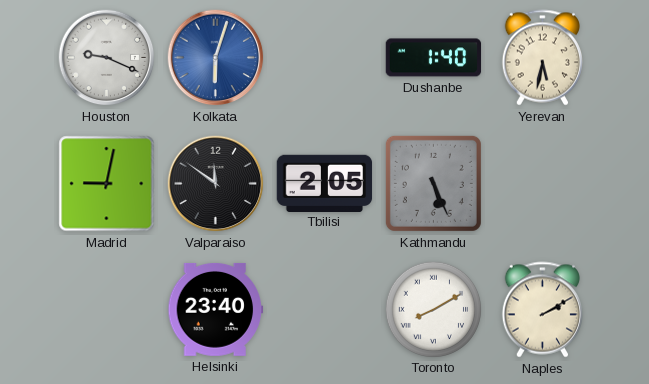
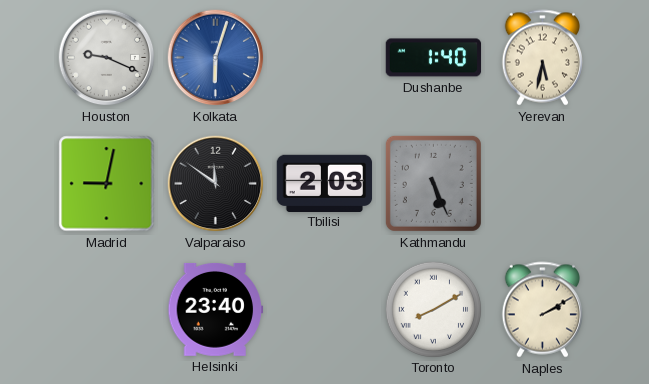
Tbilisi: 2:05 -> 2:03 (325, 183)
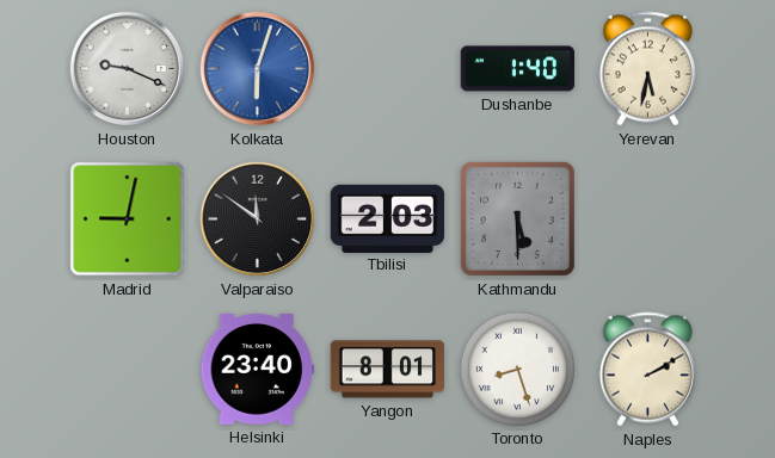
Kathmandu: 5:26 -> 5:30 (517, 218)
Yangon: none -> 8:01 (388, 370)
Toronto: 8:10 -> 8:27 (517, 369)
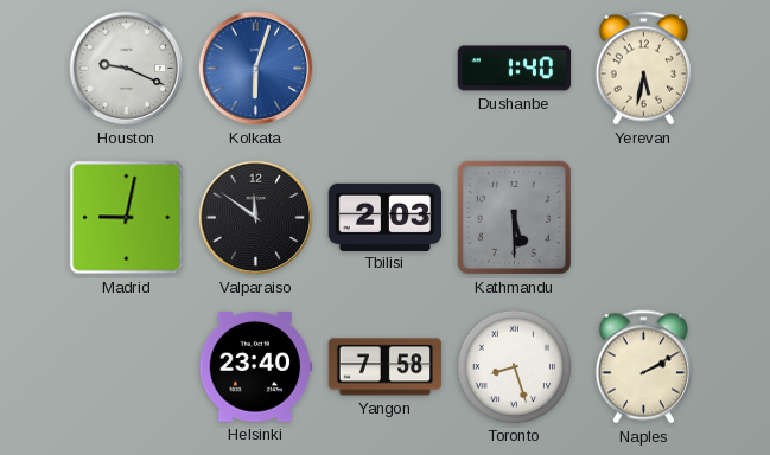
Yangon: 8:01 -> 7:58 (386, 367)
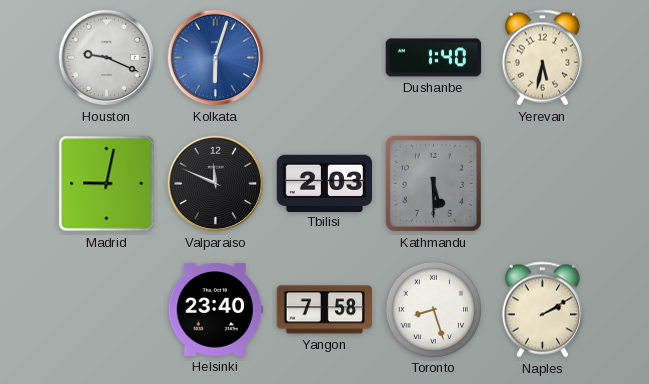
Valparaiso: 11:51 -> 11:49 (216, 184)
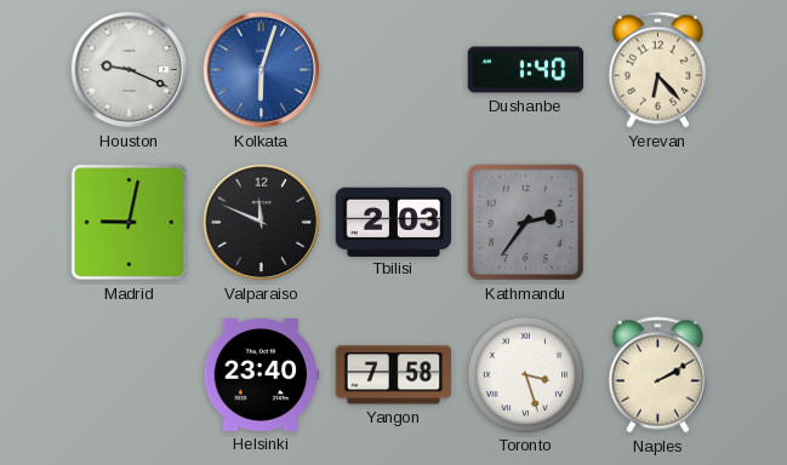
Yerevan: 5:32 -> 6:23 (657, 70)
Kathmandu: 5:30 -> 2:36 (525, 222)
Toronto: 8:27 -> 3:27 (525, 374)
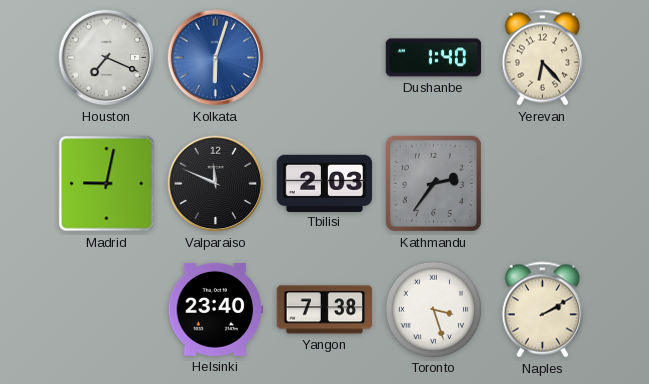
Houston: 9:19 -> 7:19 (107, 58)
Yangon: 7:58 -> 7:38 (325, 310)
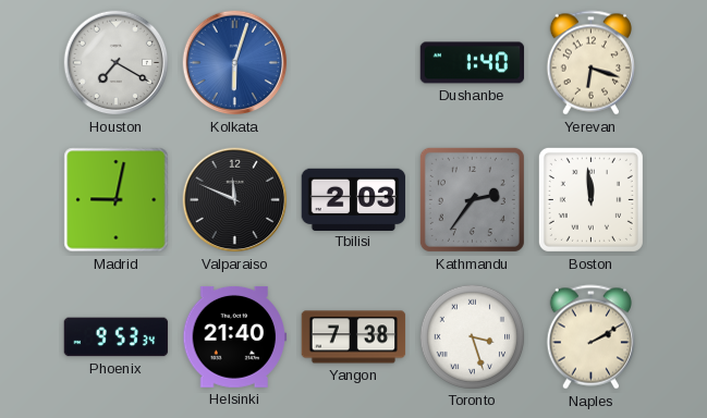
Houston: 7:19 -> 7:20 (117, 63)
Yerevan: 6:23 -> 6:18 (590, 63)
Boston: none -> 11:59 (590, 199)
Phoenix: none -> 9:53 (117, 337)
Helsinki: 23:40 -> 21:40 (235, 336)
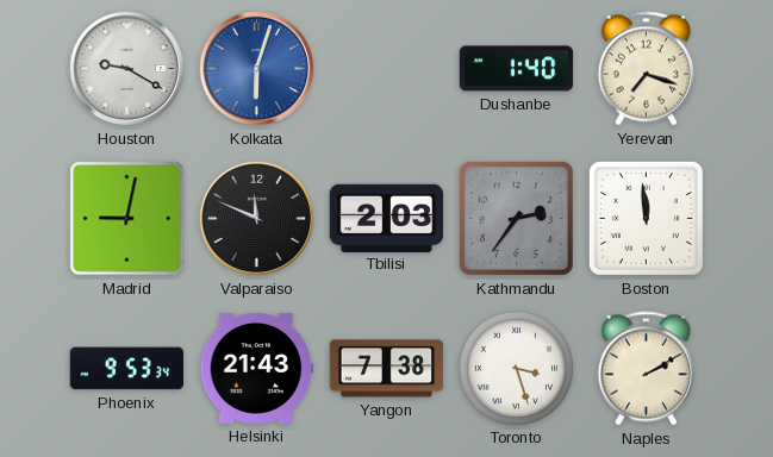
Houston: 7:20 -> 9:20 (127, 69)
Yerevan: 6:18 -> 7:18 (646, 69)
Helsinki: 21:40 -> 21:43 (257, 368)
